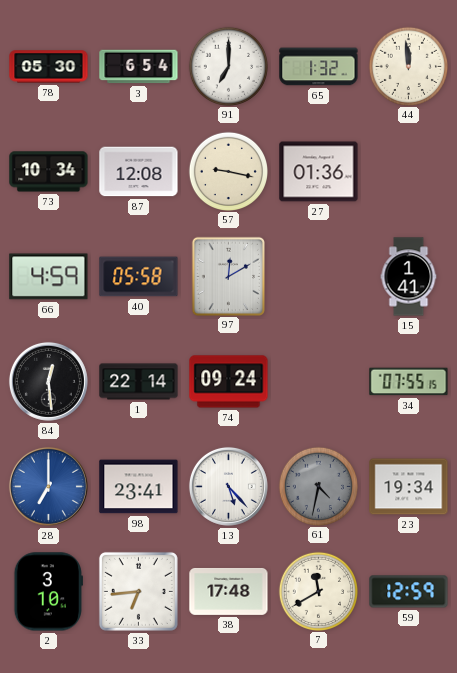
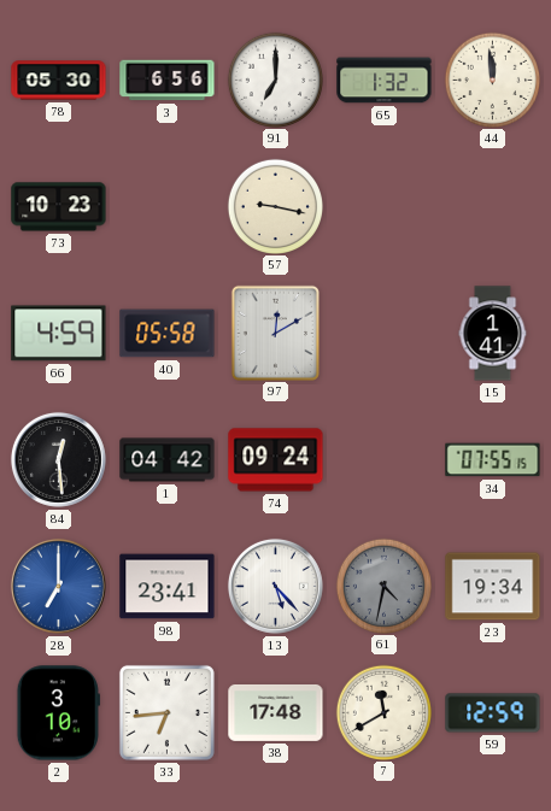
3: 6:54 -> 6:56 (168, 81)
73: 10:34 -> 10:23 (59, 207)
87: 12:08 -> none (139, 172)
27: 01:36 -> none (319, 172)
1: 22:14 -> 04:42 (168, 460)
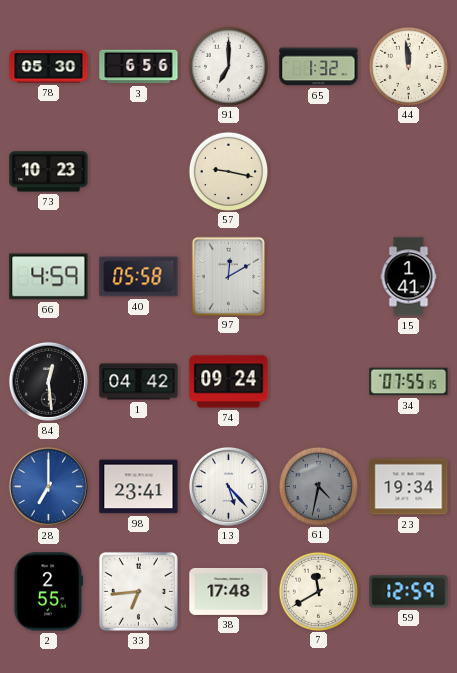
2: 3:10 -> 2:55 (48, 592)
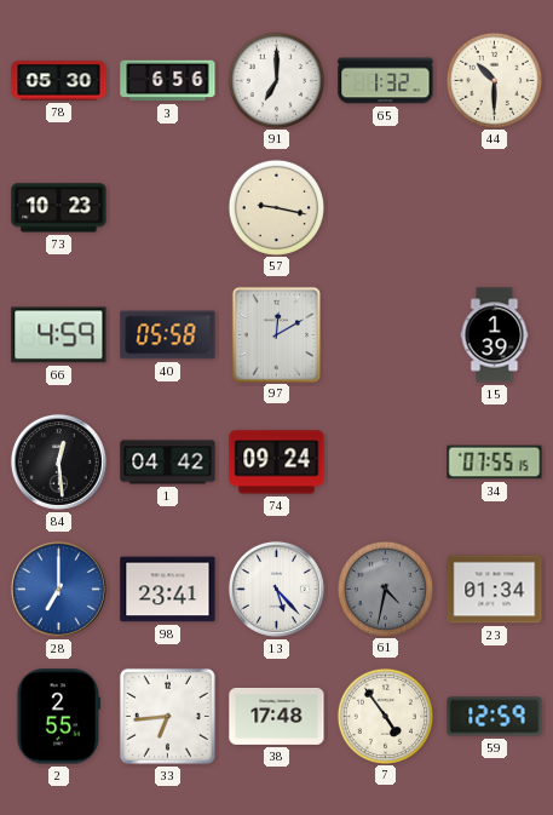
44: 11:59 -> 10:30 (494, 80)
15: 1:41 -> 1:39 (495, 335)
23: 19:34 -> 01:34 (495, 590)
7: 11:40 -> 4:54 (385, 716)
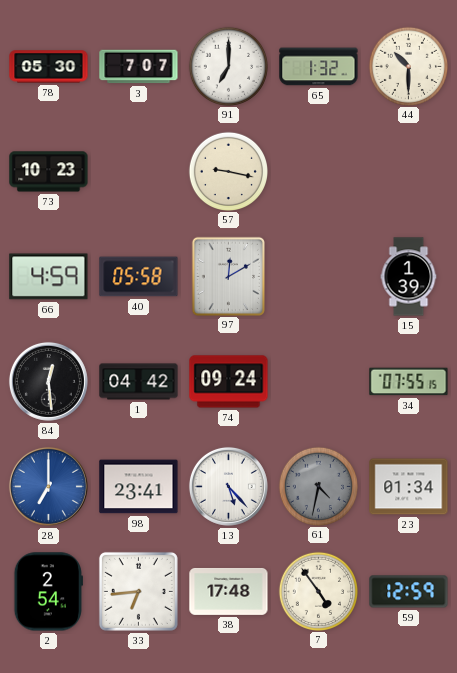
3: 6:56 -> 7:07 (139, 67)
2: 2:55 -> 2:54 (48, 592)
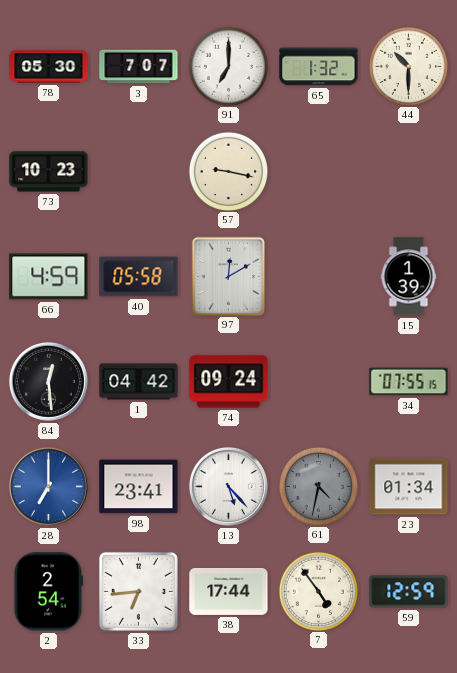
38: 17:48 -> 17:44 (229, 591)
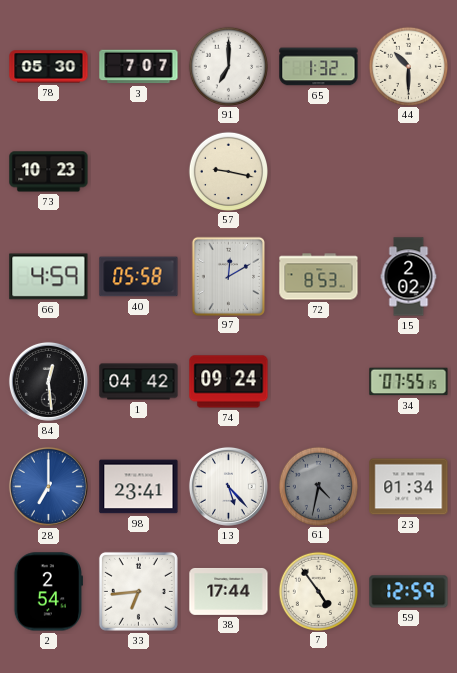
72: none -> 8:53 (319, 277)
15: 1:39 -> 2:02 (409, 277)
